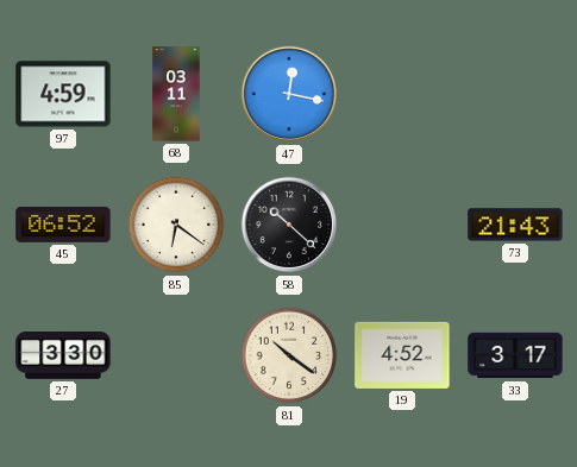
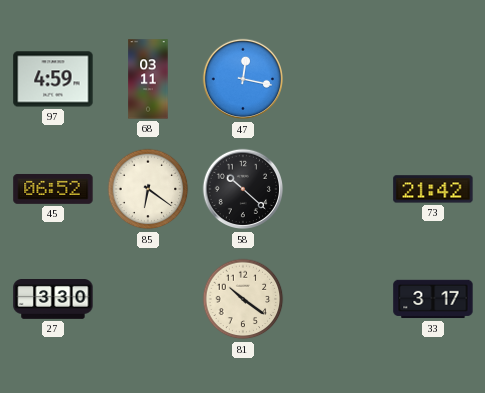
73: 21:43 -> 21:42 (433, 189)
19: 4:52 -> none (402, 355)
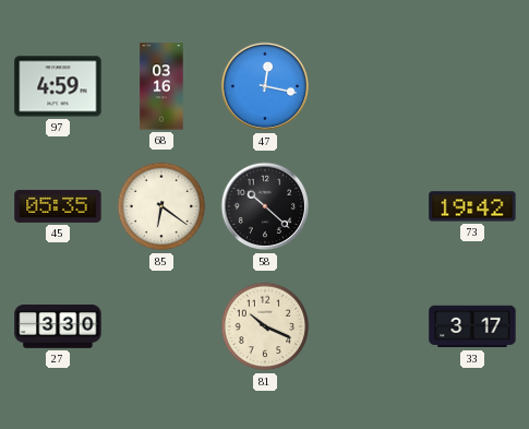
68: 03:11 -> 03:16 (161, 86)
45: 06:52 -> 05:35 (58, 206)
73: 21:42 -> 19:42 (472, 206)
81: 10:21 -> 10:19 (265, 326)
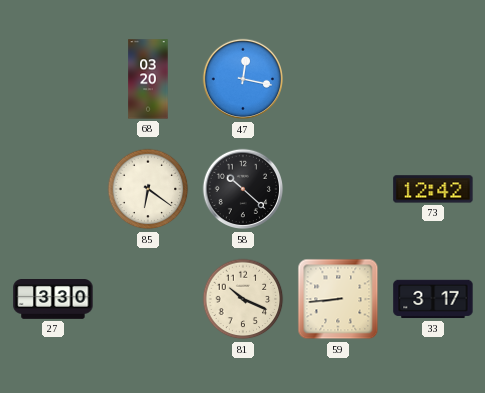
97: 4:59 -> none (58, 86)
68: 03:16 -> 03:20 (148, 79)
45: 05:35 -> none (58, 206)
73: 19:42 -> 12:42 (433, 189)
59: none -> 8:44 (338, 299)
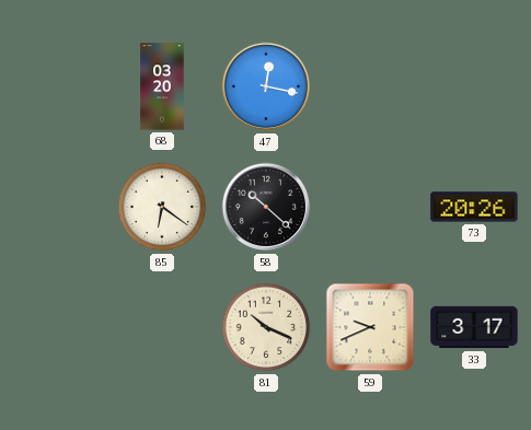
73: 12:42 -> 20:26 (474, 207)
27: 3:30 -> none (53, 300)
59: 8:44 -> 9:41 (370, 327)
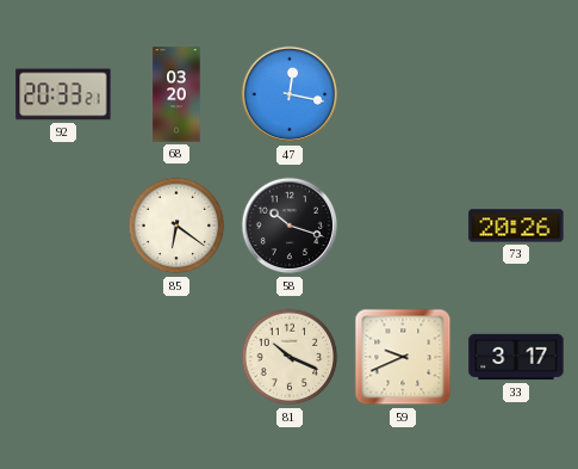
92: none -> 20:33 (63, 94)
58: 10:22 -> 10:18 (290, 226)
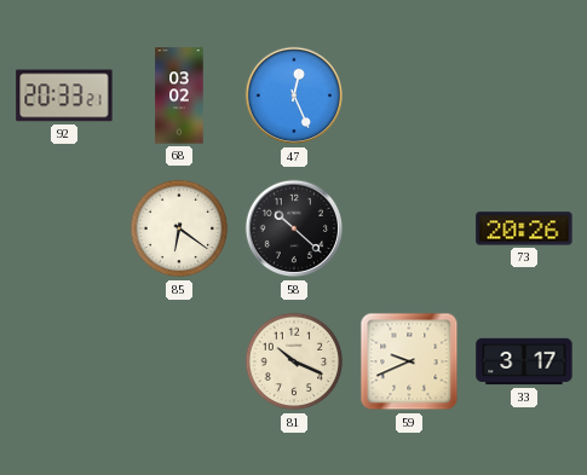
68: 03:20 -> 03:02 (179, 95)
47: 12:17 -> 12:26 (294, 95)
58: 10:18 -> 10:22 (294, 228)
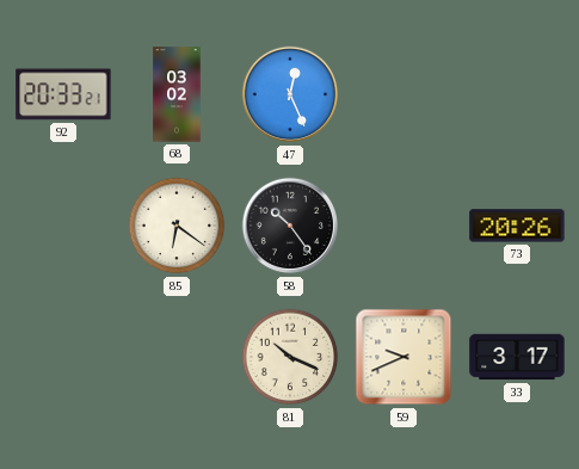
58: 10:22 -> 10:24 (290, 226)
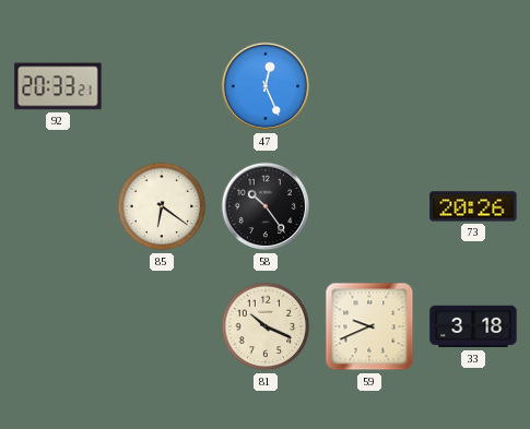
68: 03:02 -> none (177, 94)
33: 3:17 -> 3:18 (473, 326)
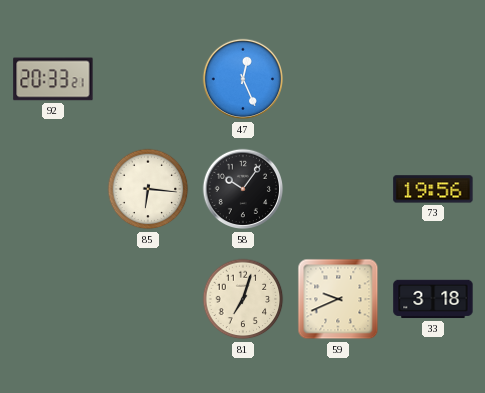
85: 6:21 -> 6:16 (148, 189)
58: 10:24 -> 10:06 (243, 189)
73: 20:26 -> 19:56 (433, 189)
81: 10:19 -> 7:03 (243, 299)
